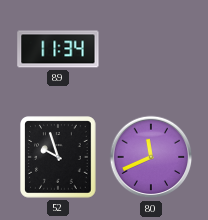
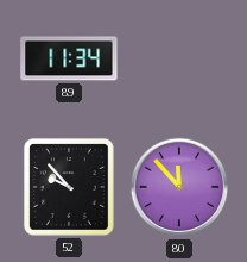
52: 9:57 -> 9:53 (70, 187)
80: 11:41 -> 11:53 (179, 187)
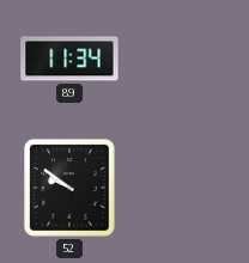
52: 9:53 -> 9:51 (71, 188)
80: 11:53 -> none (179, 187)
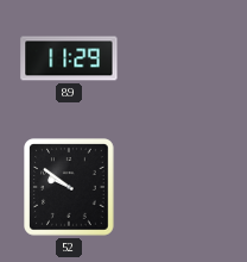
89: 11:34 -> 11:29 (69, 58)
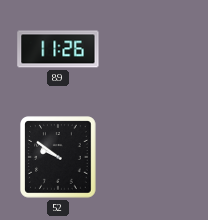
89: 11:29 -> 11:26 (58, 49)
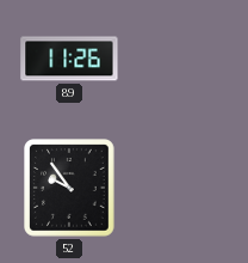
52: 9:51 -> 9:54 (70, 188)
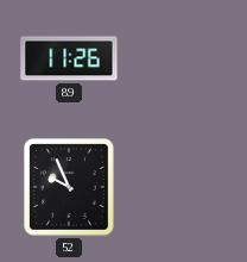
52: 9:54 -> 9:56 (70, 187)
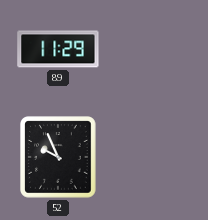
89: 11:26 -> 11:29 (58, 49)
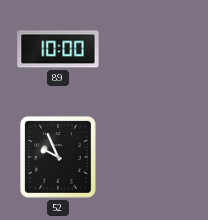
89: 11:29 -> 10:00 (58, 49)
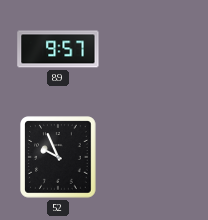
89: 10:00 -> 9:57 (58, 49)
